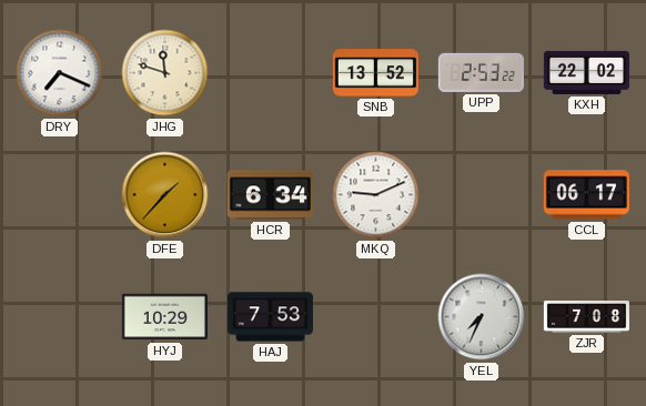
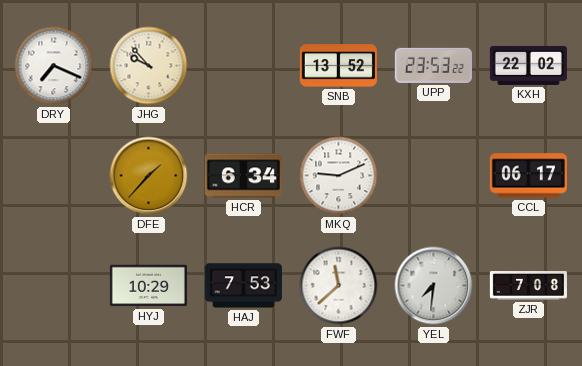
JHG: 11:48 -> 9:53 (149, 66)
UPP: 2:53 -> 23:53 (433, 65)
FWF: none -> 11:38 (339, 286)
YEL: 7:34 -> 7:31 (434, 286)
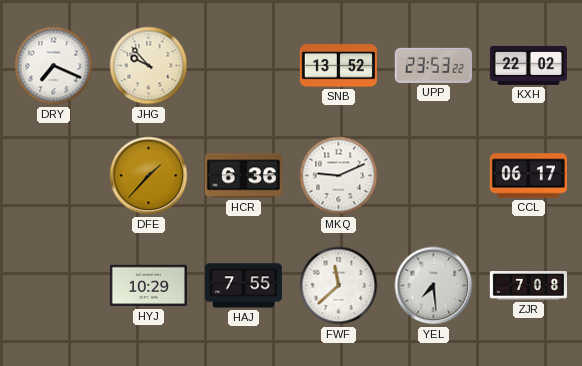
HCR: 6:34 -> 6:36 (243, 176)
HAJ: 7:53 -> 7:55 (243, 286)
YEL: 7:31 -> 7:29 (434, 286)
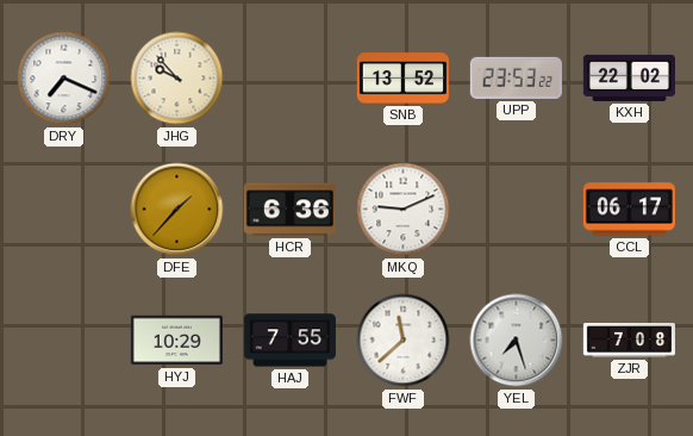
YEL: 7:29 -> 7:27 (517, 341)
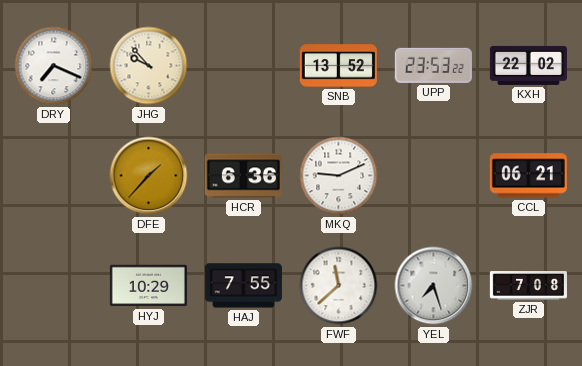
CCL: 06:17 -> 06:21 (528, 176)
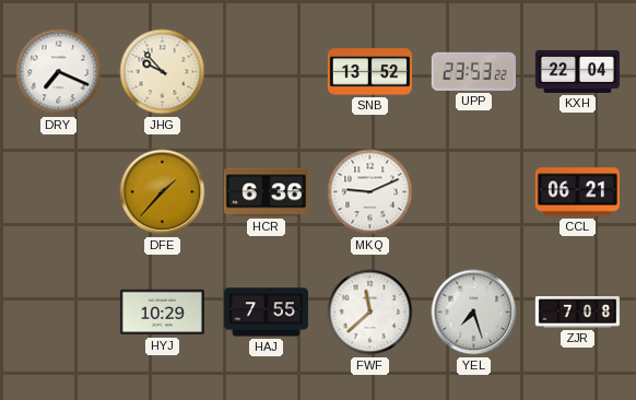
KXH: 22:02 -> 22:04 (577, 71)
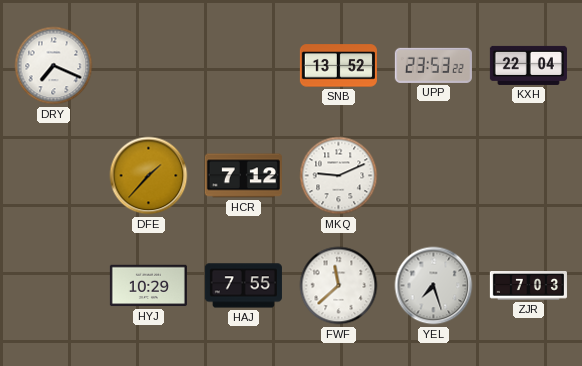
JHG: 9:53 -> none (163, 72)
HCR: 6:36 -> 7:12 (243, 176)
CCL: 06:21 -> none (577, 192)
ZJR: 7:08 -> 7:03 (528, 286)
